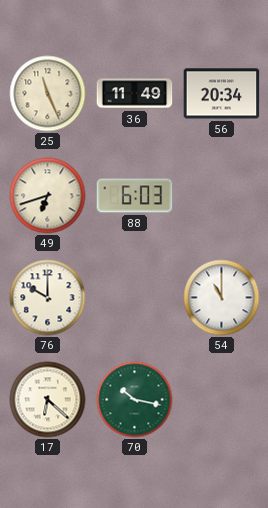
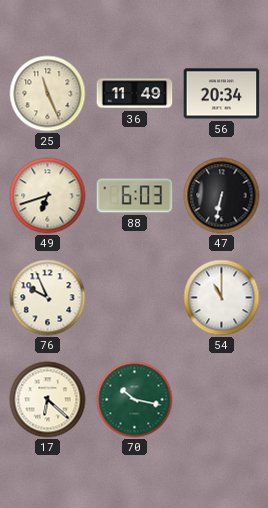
47: none -> 6:32 (222, 196)
76: 10:00 -> 9:56 (48, 298)
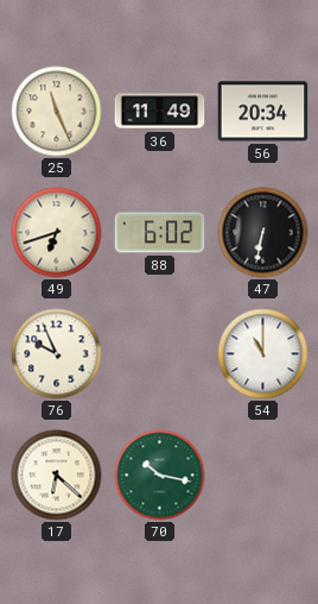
88: 6:03 -> 6:02 (160, 233)
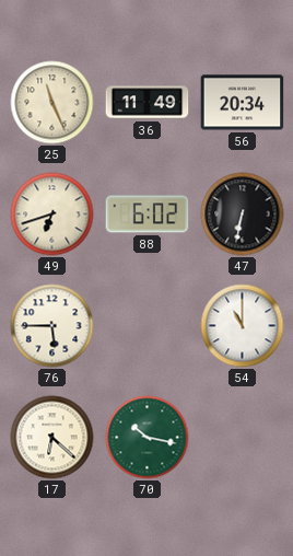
76: 9:56 -> 5:45 (52, 326)
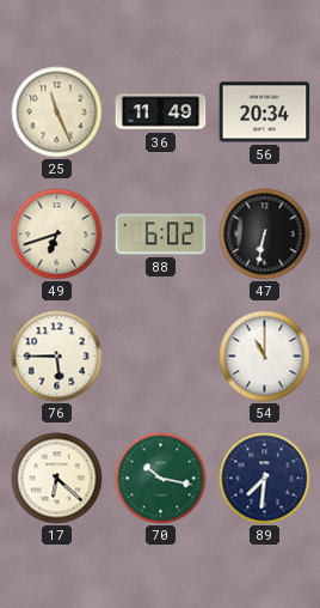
89: none -> 7:31 (265, 479)
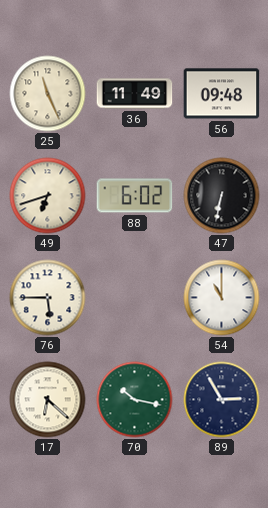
56: 20:34 -> 09:48 (222, 94)
89: 7:31 -> 2:55 (222, 400)
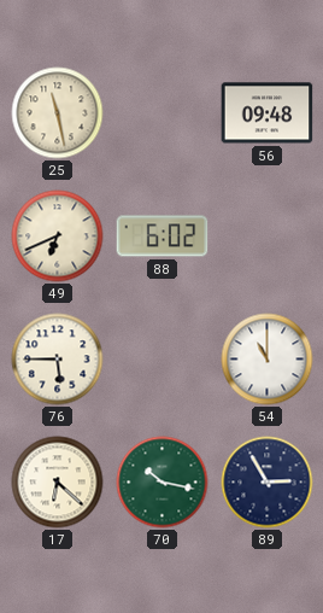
25: 11:26 -> 11:28 (58, 113)
36: 11:49 -> none (135, 94)
49: 6:42 -> 6:41 (58, 237)
47: 6:32 -> none (222, 196)
